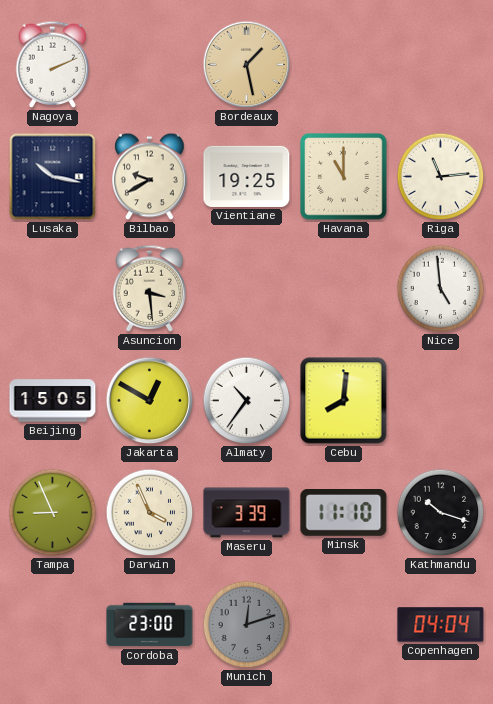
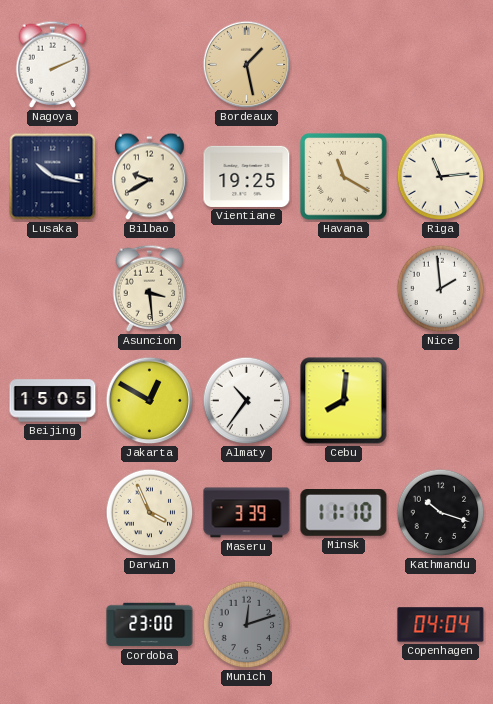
Havana: 11:00 -> 11:20 (344, 177)
Nice: 4:59 -> 1:59 (441, 289)
Tampa: 8:56 -> none (53, 513)
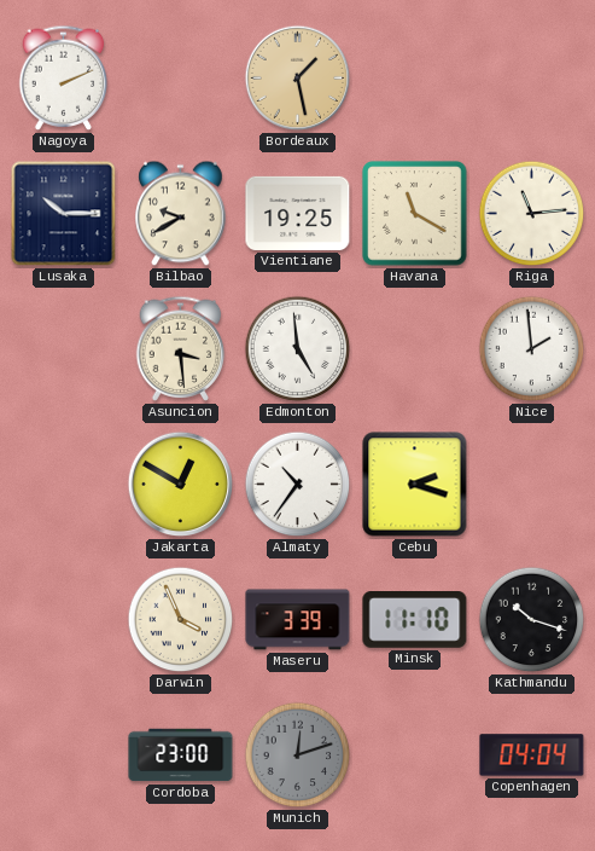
Lusaka: 10:17 -> 10:15 (64, 214)
Edmonton: none -> 4:59 (298, 349)
Beijing: 15:05 -> none (53, 401)
Cebu: 8:01 -> 2:18 (415, 485)
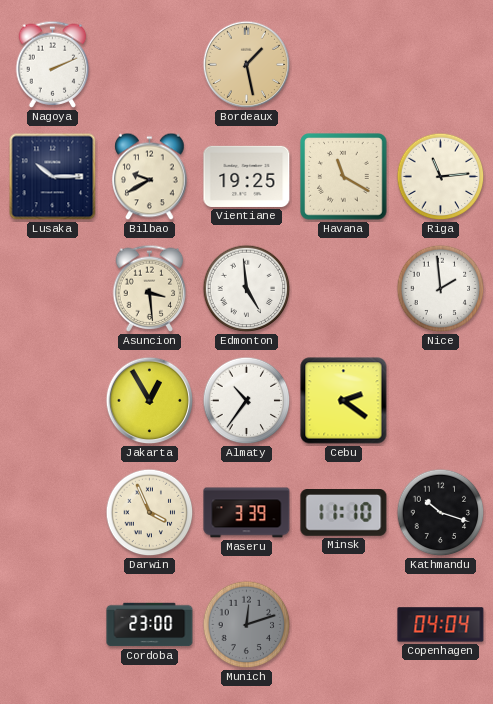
Jakarta: 12:50 -> 12:55 (150, 401)
Cebu: 2:18 -> 2:21 (344, 401)
